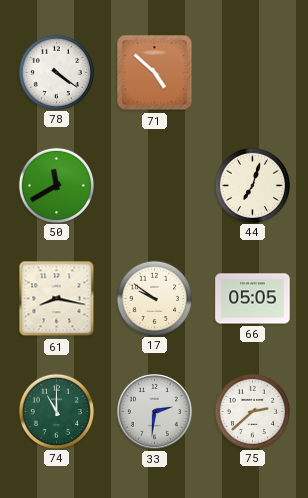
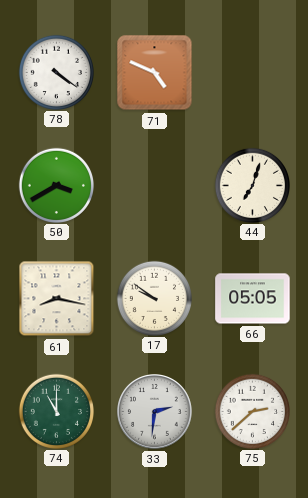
71: 4:52 -> 4:49 (155, 73)
50: 11:40 -> 3:40 (56, 185)
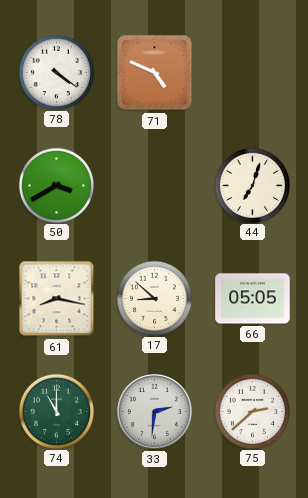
17: 9:51 -> 8:52 (154, 298)
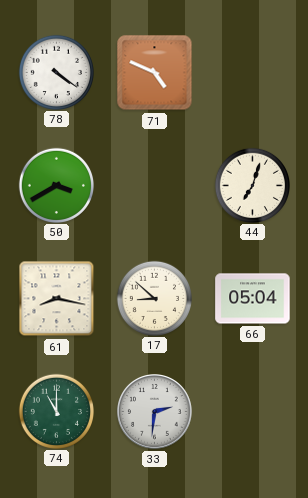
66: 05:05 -> 05:04 (253, 299)
75: 2:38 -> none (252, 411)
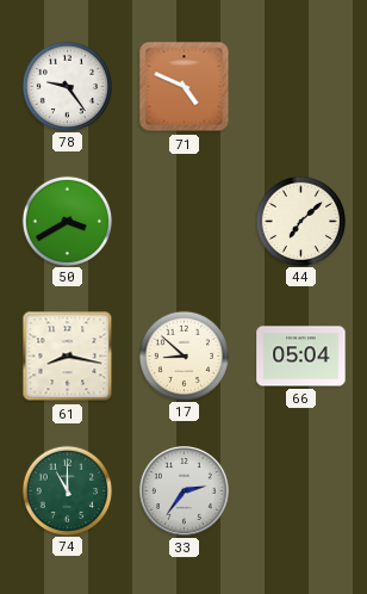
78: 4:21 -> 9:24 (67, 86)
44: 7:03 -> 7:08 (300, 221)
33: 2:31 -> 2:36 (185, 491)
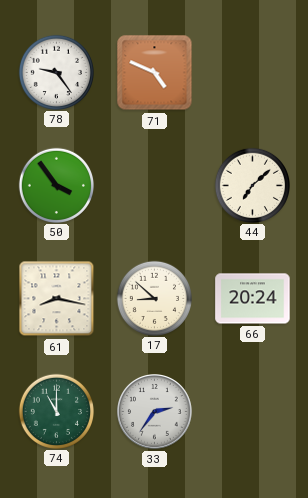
50: 3:40 -> 3:54 (56, 185)
66: 05:04 -> 20:24 (253, 299)
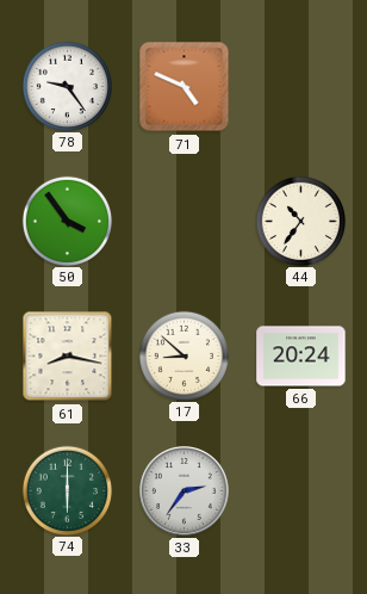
44: 7:08 -> 10:36 (300, 221)
74: 11:00 -> 6:00 (67, 490)
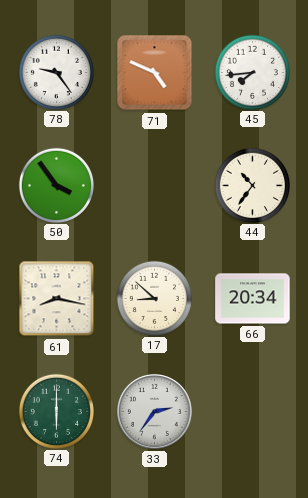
45: none -> 7:44 (252, 72)
66: 20:24 -> 20:34 (253, 299)
